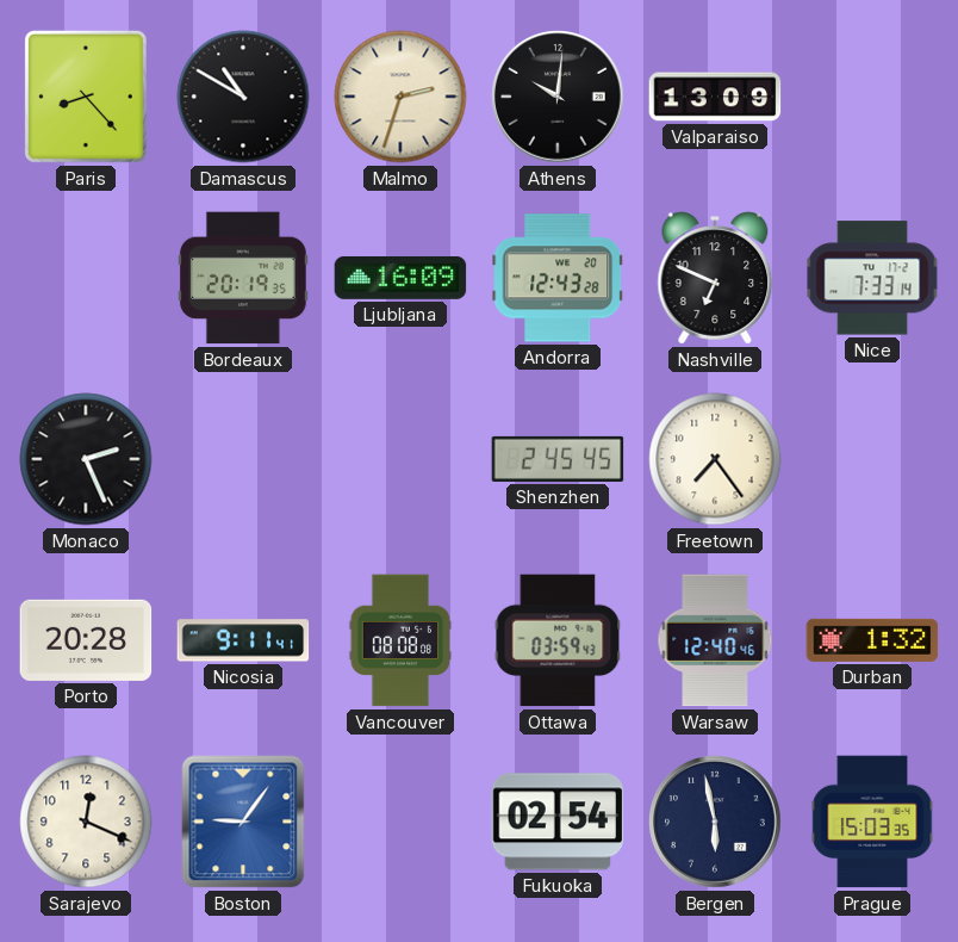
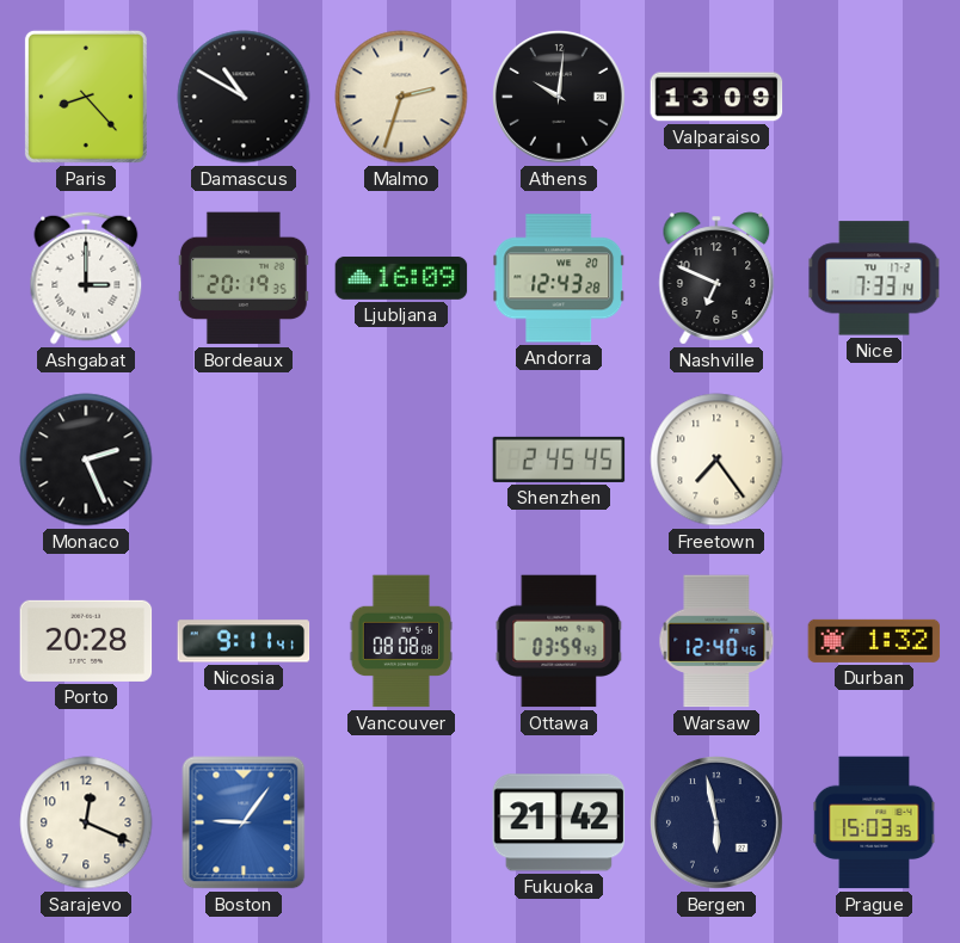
Ashgabat: none -> 3:00 (86, 278)
Fukuoka: 02:54 -> 21:42 (559, 822)
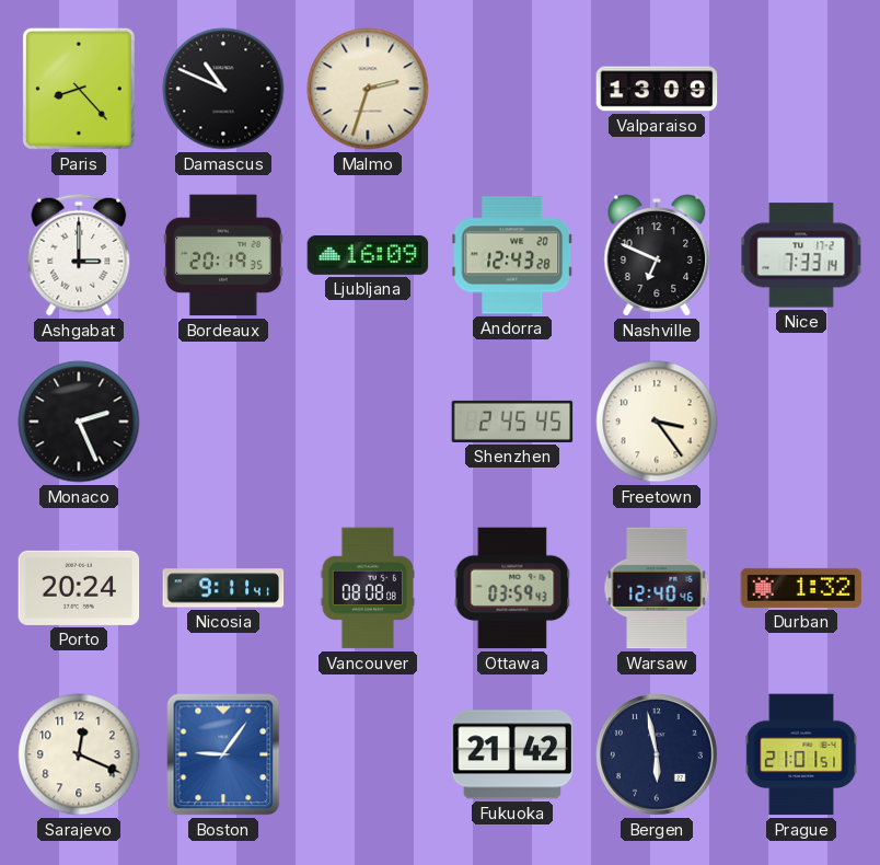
Damascus: 10:50 -> 10:49 (223, 89)
Athens: 10:01 -> none (560, 98)
Freetown: 7:24 -> 3:24 (657, 422)
Porto: 20:28 -> 20:24 (79, 588)
Prague: 15:03 -> 21:01 (801, 754)
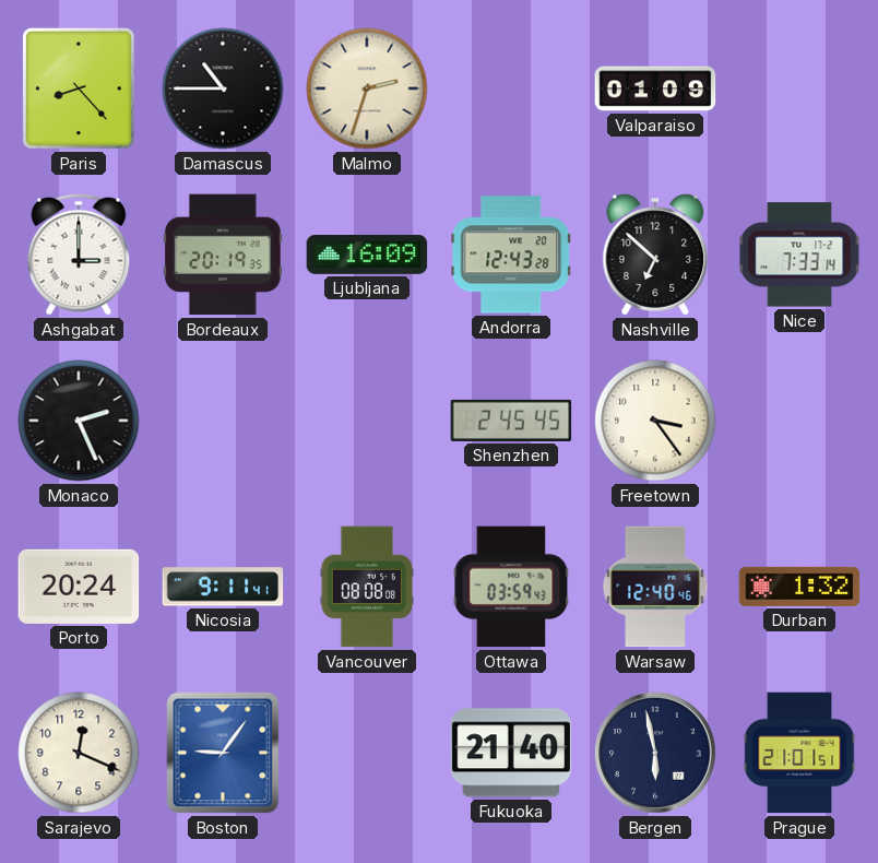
Damascus: 10:49 -> 10:45 (223, 88)
Valparaiso: 13:09 -> 01:09 (655, 88)
Nashville: 6:49 -> 6:52 (655, 255)
Fukuoka: 21:42 -> 21:40 (511, 753)
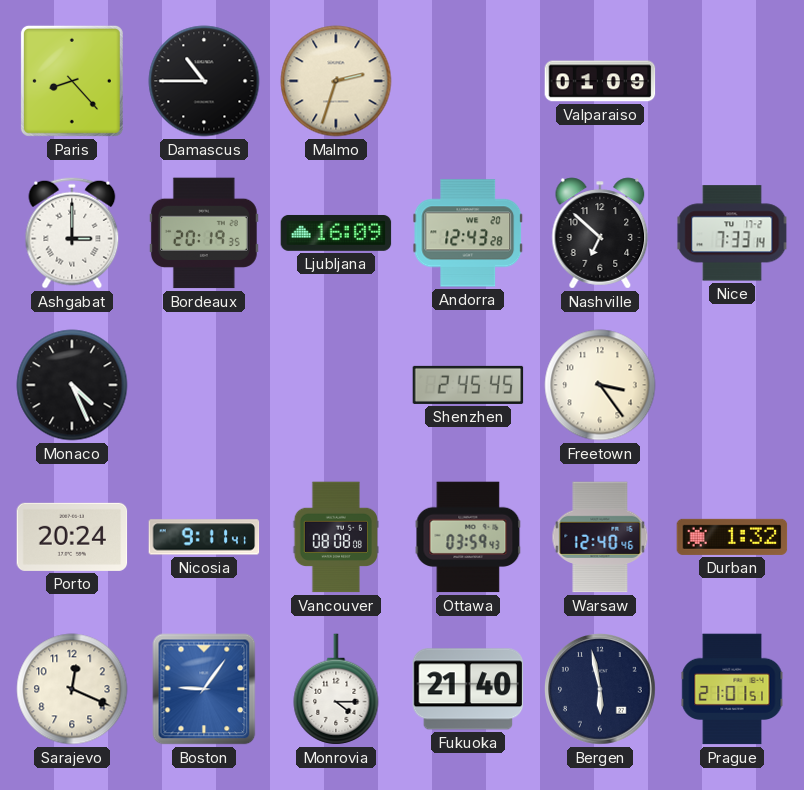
Monaco: 2:26 -> 4:26 (72, 385)
Monrovia: none -> 4:15 (336, 689)
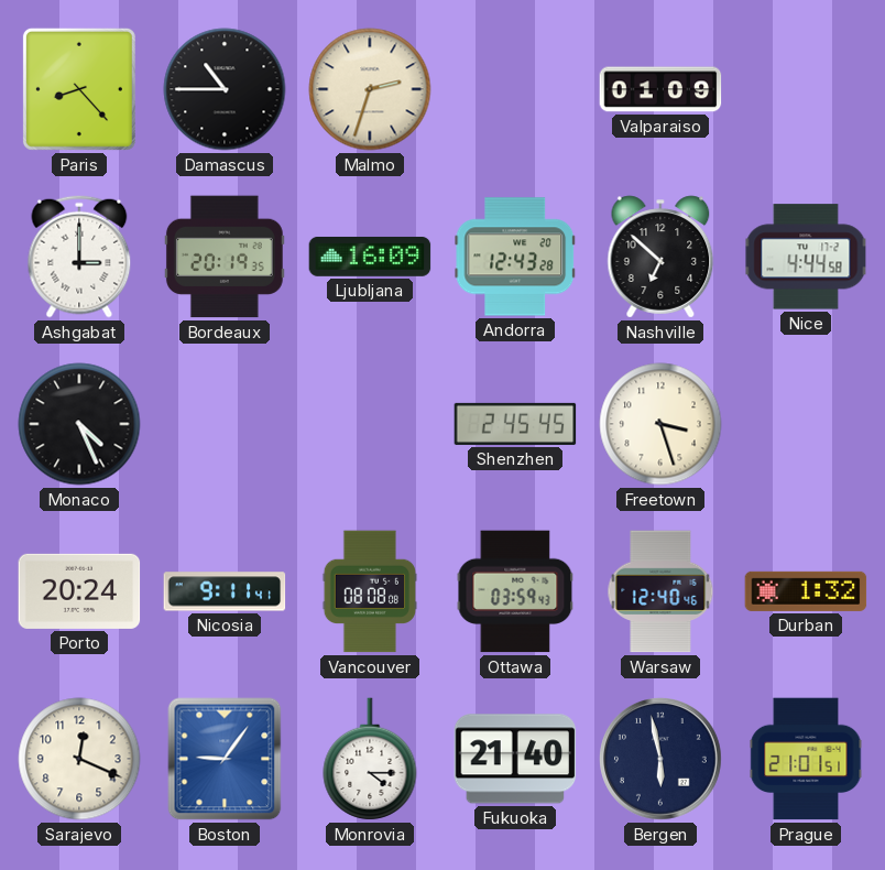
Nice: 7:33 -> 4:44 (806, 257)
Freetown: 3:24 -> 3:27 (660, 424)
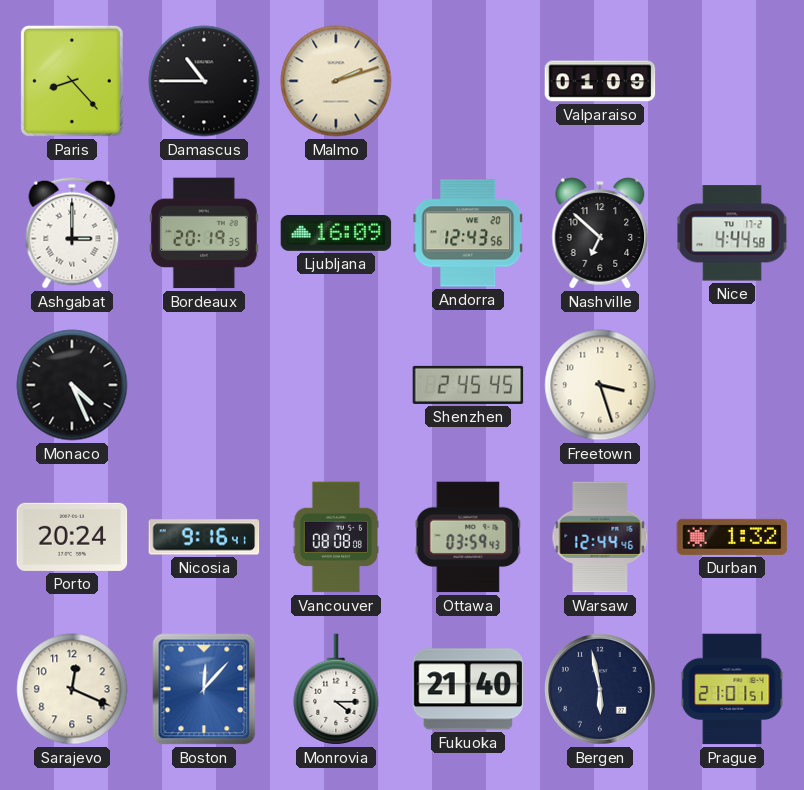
Malmo: 2:33 -> 2:12 (336, 81)
Andorra: 12:43:28 -> 12:43:56 (468, 233)
Nicosia: 9:11 -> 9:16 (204, 537)
Warsaw: 12:40 -> 12:44 (600, 537)
Boston: 9:06 -> 12:07 (204, 689)
